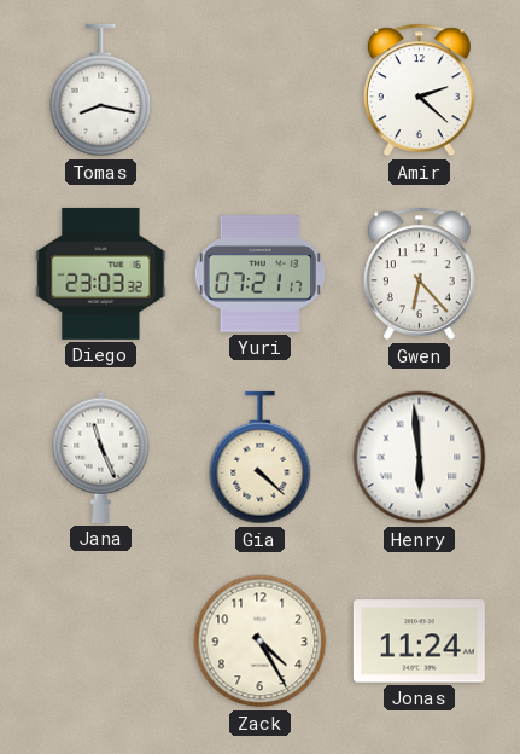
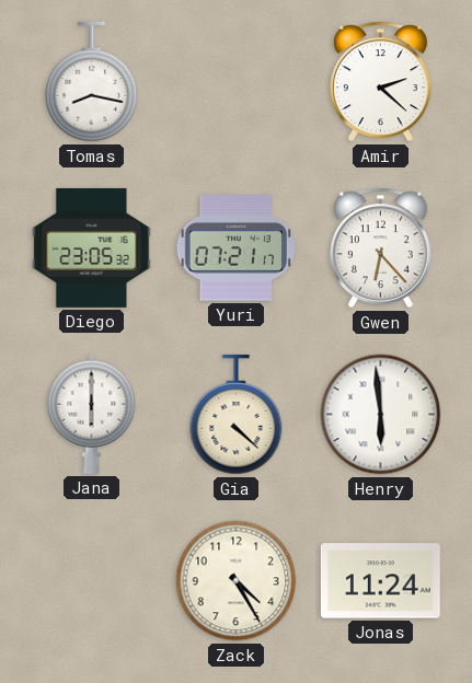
Diego: 23:03 -> 23:05 (92, 247)
Jana: 11:26 -> 6:00 (92, 414)
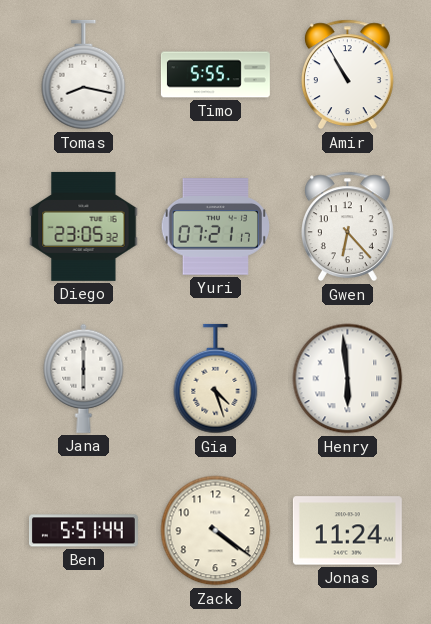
Timo: none -> 5:55 (215, 75)
Amir: 2:22 -> 10:55 (347, 75)
Gia: 4:22 -> 4:27 (216, 379)
Ben: none -> 5:51 (83, 531)
Zack: 4:25 -> 4:21 (216, 531)
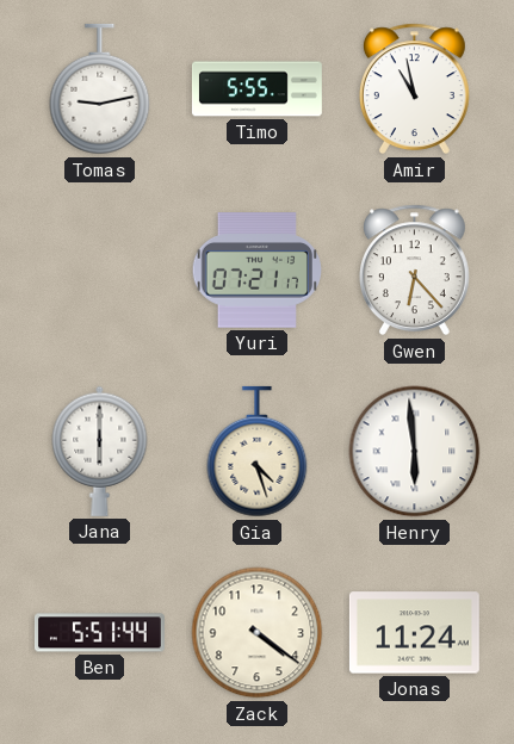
Tomas: 8:17 -> 9:13 (100, 89)
Amir: 10:55 -> 10:58 (414, 89)
Diego: 23:05 -> none (84, 226)
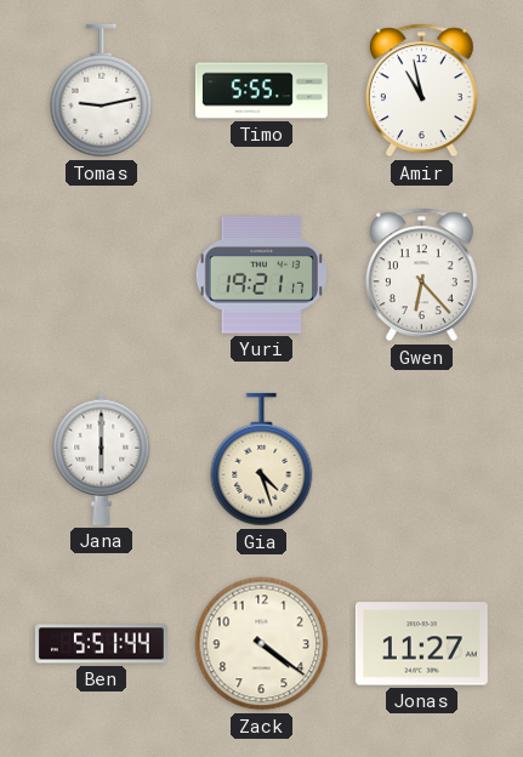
Yuri: 07:21 -> 19:21 (261, 275)
Henry: 5:59 -> none (415, 452)
Jonas: 11:24 -> 11:27 (421, 644)
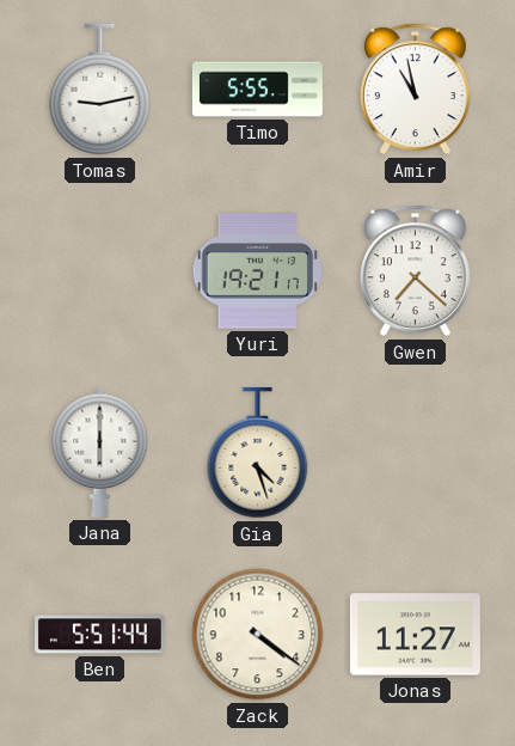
Gwen: 6:23 -> 7:22 (415, 271)
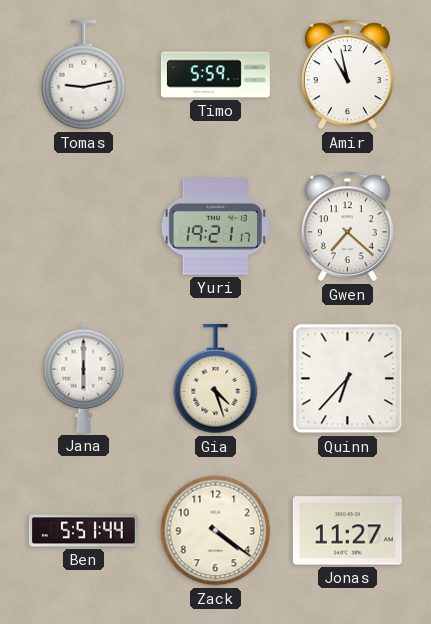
Timo: 5:55 -> 5:59 (215, 75)
Quinn: none -> 6:37 (348, 379)
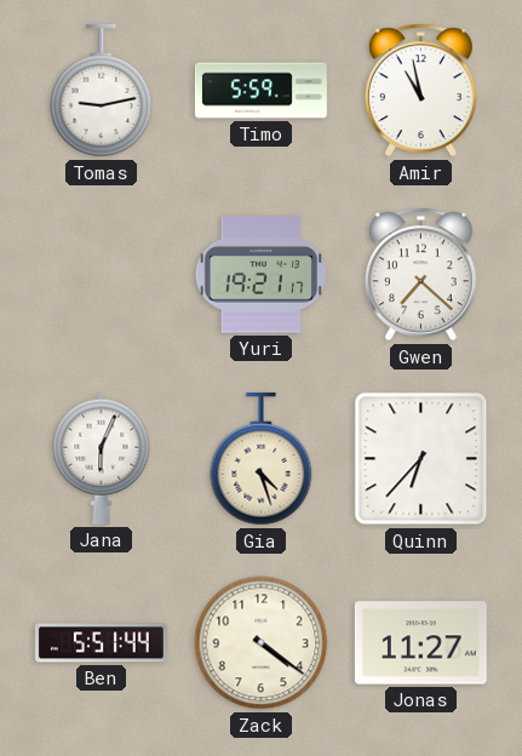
Jana: 6:00 -> 6:04 (102, 458)
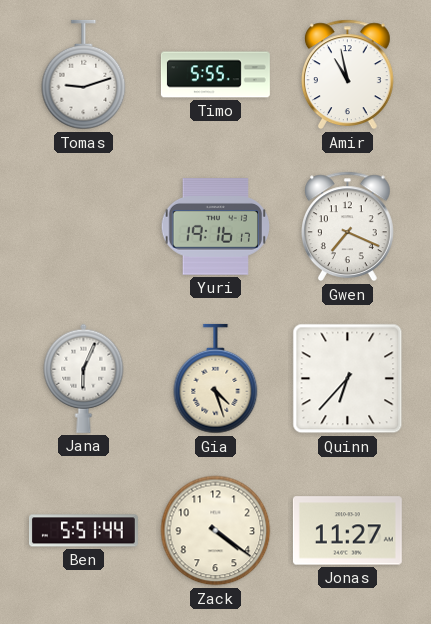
Tomas: 9:13 -> 9:12 (84, 75)
Timo: 5:59 -> 5:55 (215, 75)
Yuri: 19:21 -> 19:16 (215, 227)
Gwen: 7:22 -> 7:19 (347, 227)
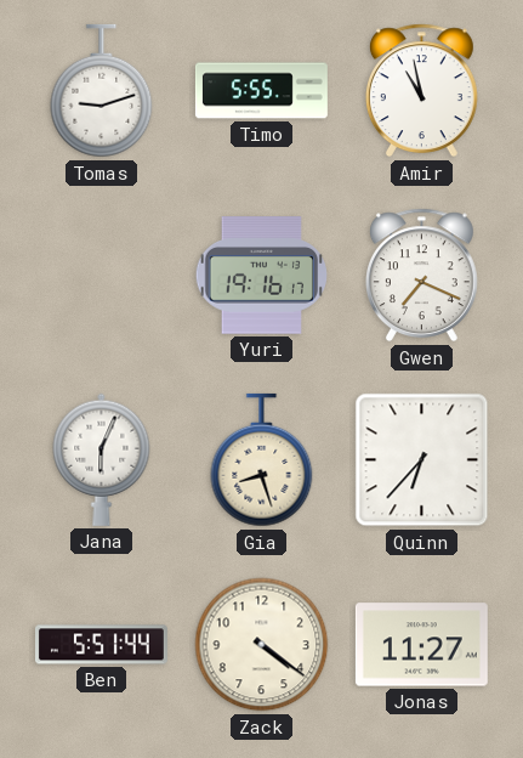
Gia: 4:27 -> 8:27 (262, 460)
